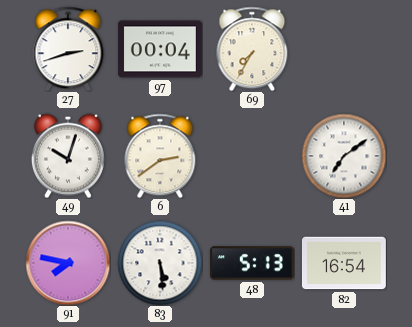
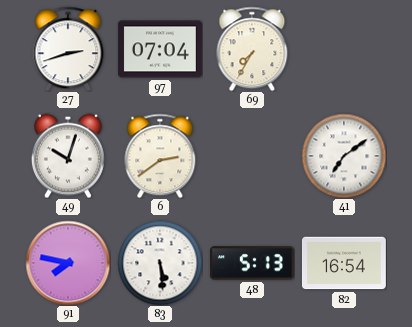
97: 00:04 -> 07:04 (160, 49)
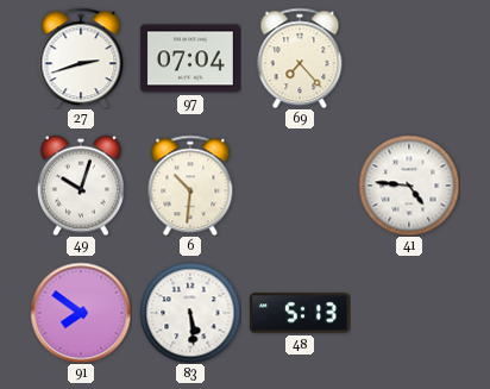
69: 7:35 -> 7:23 (300, 58)
6: 2:39 -> 10:31 (190, 186)
41: 7:09 -> 4:46 (409, 186)
91: 7:47 -> 7:51 (81, 313)
82: 16:54 -> none (344, 263)
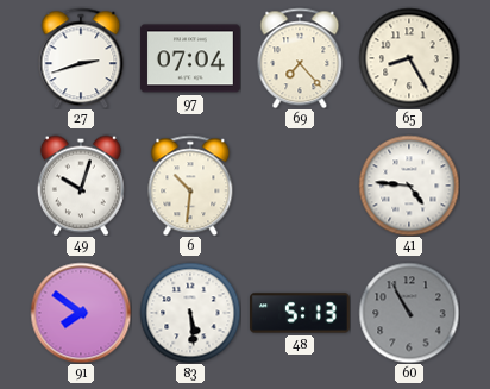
65: none -> 8:25 (409, 58)
60: none -> 10:55 (409, 313)
